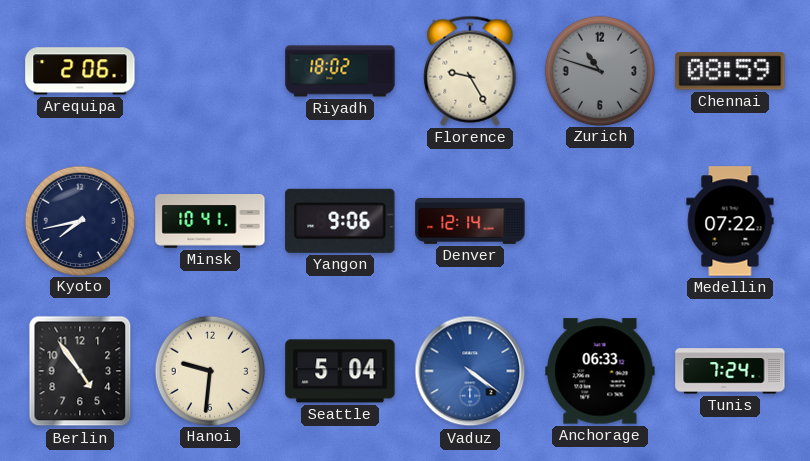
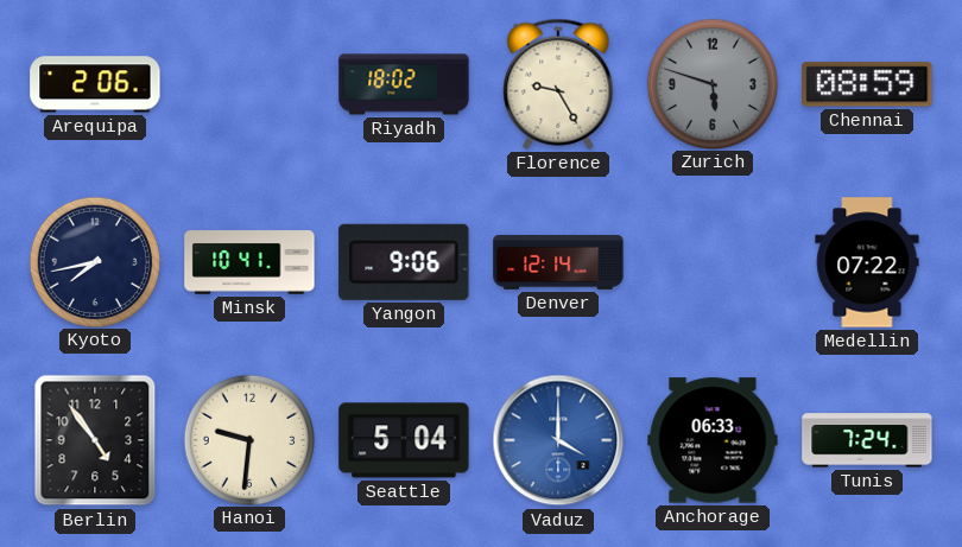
Zurich: 10:48 -> 5:48 (711, 83)
Vaduz: 4:21 -> 4:00 (558, 440)
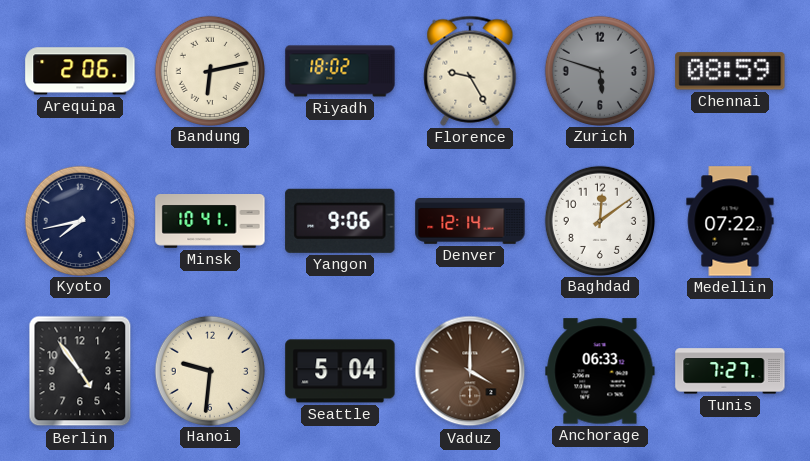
Bandung: none -> 6:13 (209, 70)
Baghdad: none -> 12:09 (599, 220)
Vaduz dial: blue -> brown (470, 371)
Tunis: 7:24 -> 7:27 (730, 371)
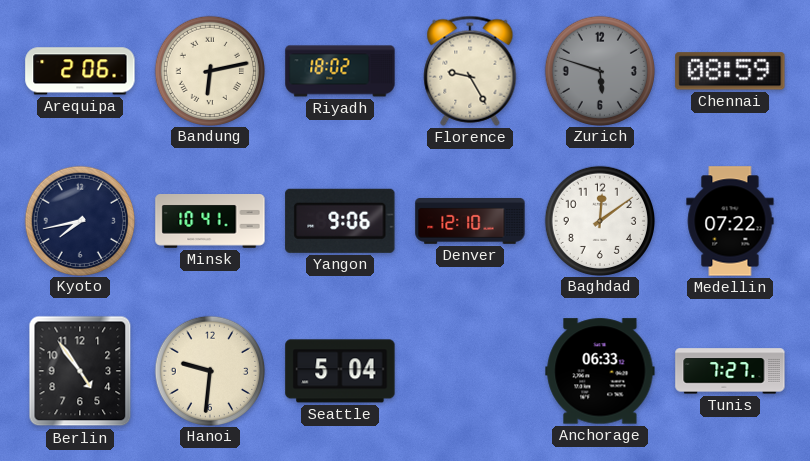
Denver: 12:14 -> 12:10 (470, 222)
Vaduz: 4:00 -> none (470, 371)
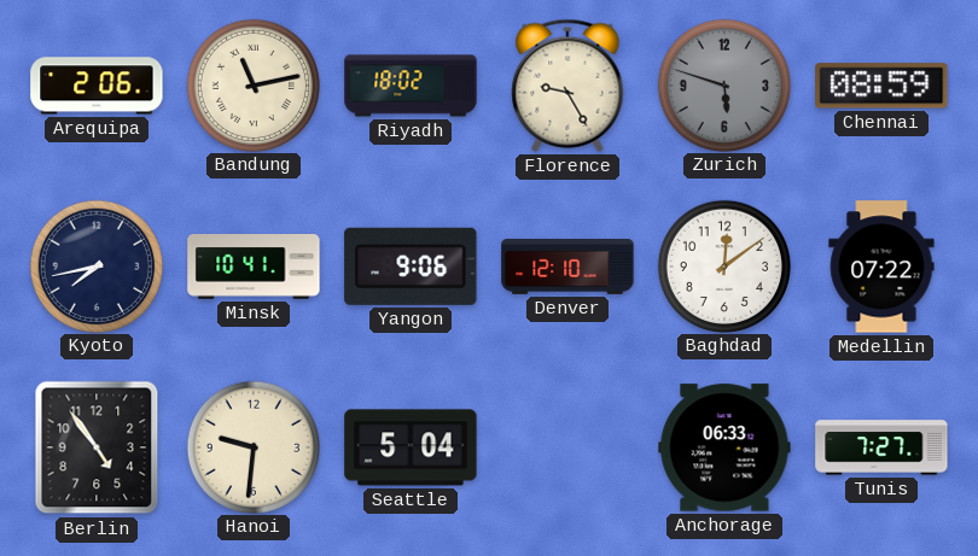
Bandung: 6:13 -> 11:13 (252, 84)
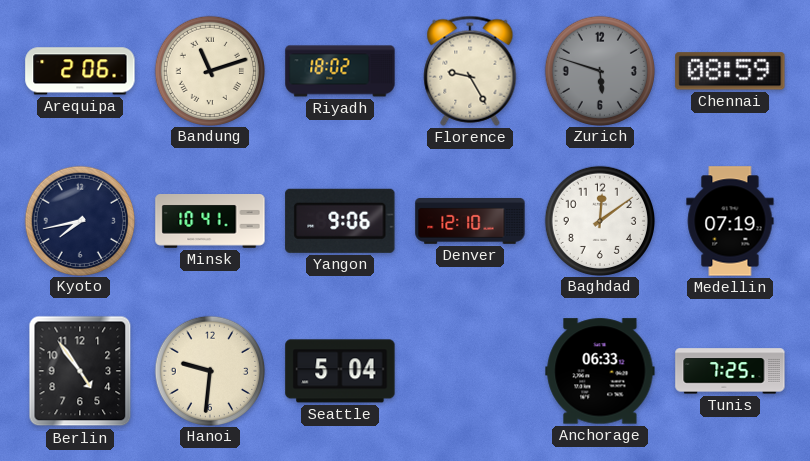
Bandung: 11:13 -> 11:12 (209, 70)
Medellin: 07:22 -> 07:19 (730, 221)
Tunis: 7:27 -> 7:25 (730, 371)
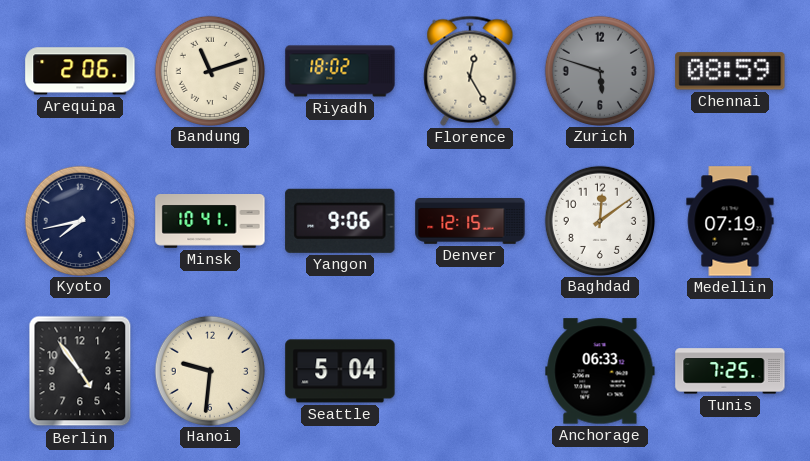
Florence: 9:25 -> 12:25 (470, 71)
Denver: 12:10 -> 12:15 (470, 222)
